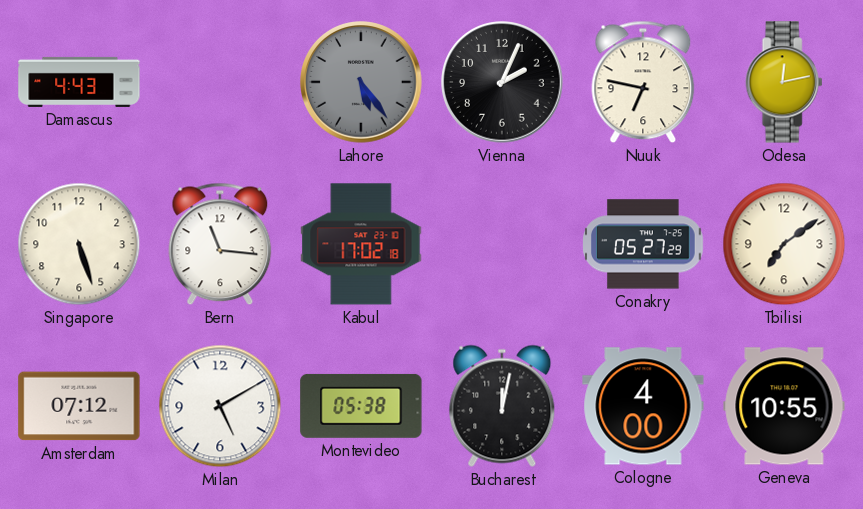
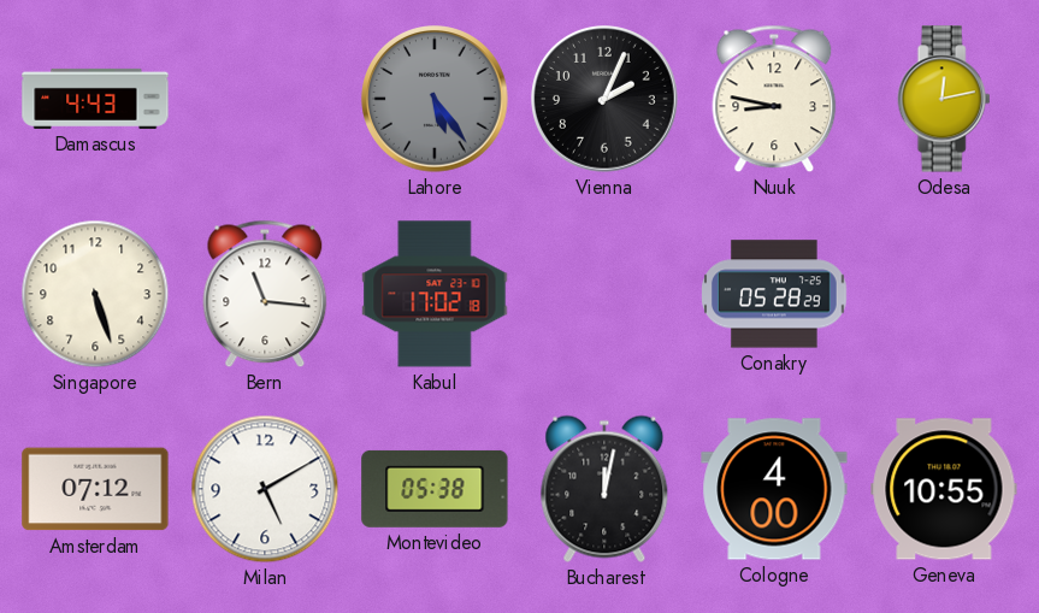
Nuuk: 6:47 -> 8:47 (774, 99)
Conakry: 05:27 -> 05:28 (774, 294)
Tbilisi: 7:09 -> none (784, 244)
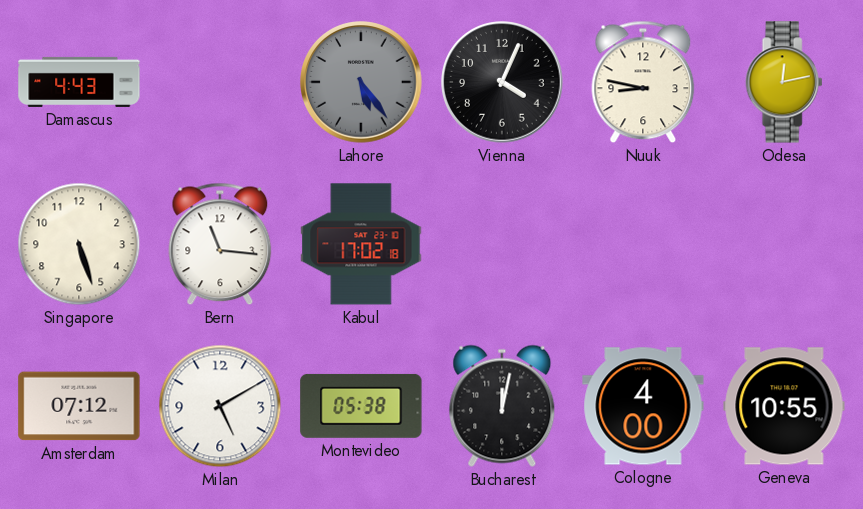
Vienna: 2:04 -> 4:04 (502, 82)
Conakry: 05:28 -> none (774, 294)
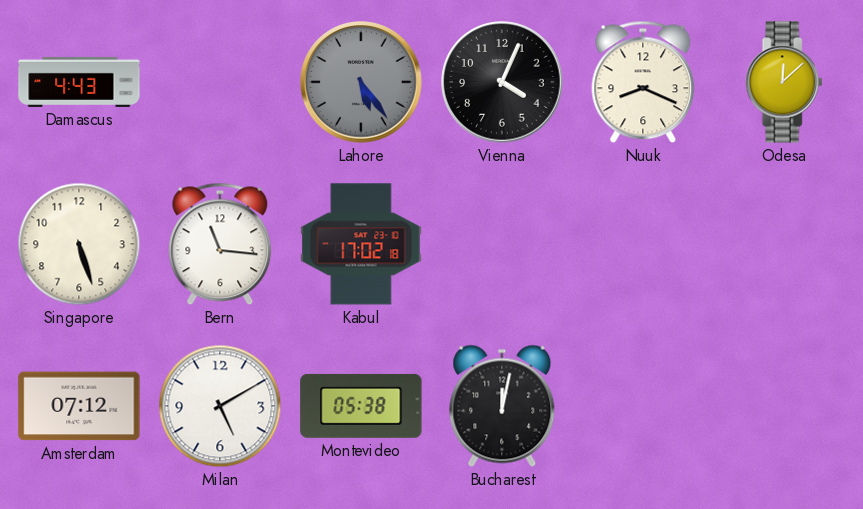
Nuuk: 8:47 -> 8:19 (643, 82)
Odesa: 12:13 -> 12:08 (784, 82)
Cologne: 4:00 -> none (643, 406)
Geneva: 10:55 -> none (784, 406)
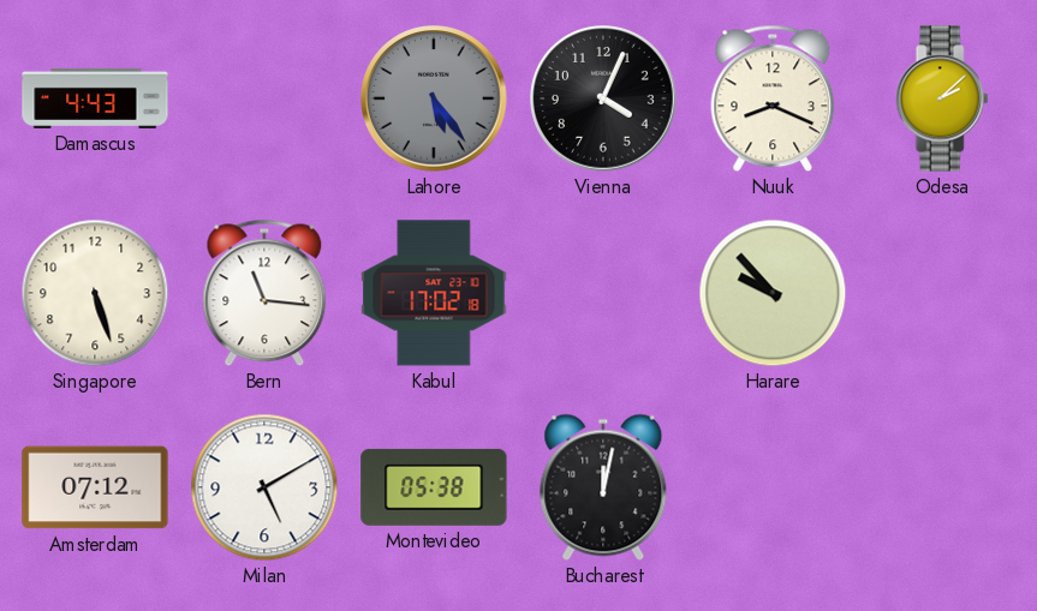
Odesa: 12:08 -> 2:08 (942, 98)
Harare: none -> 9:53 (773, 293)
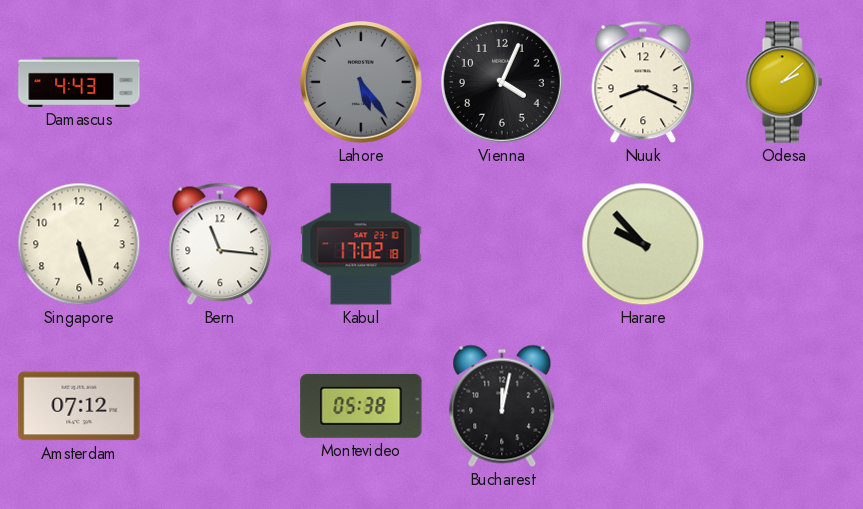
Milan: 5:10 -> none (264, 487)
